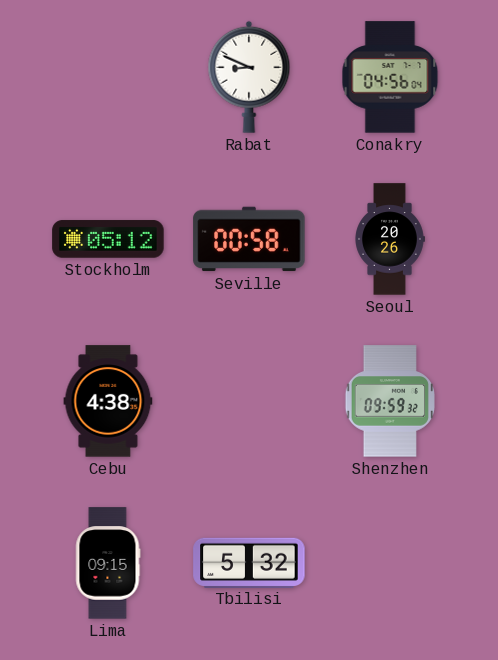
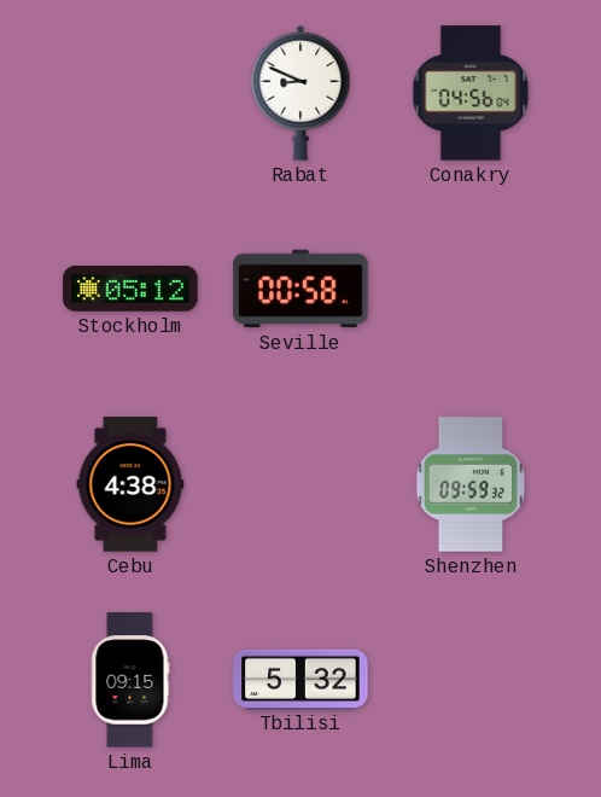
Seoul: 20:26 -> none (390, 239)
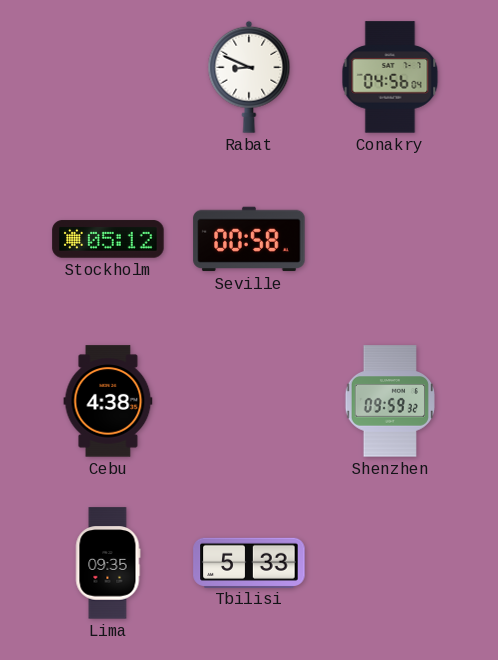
Lima: 09:15 -> 09:35 (108, 563)
Tbilisi: 5:32 -> 5:33 (249, 562)
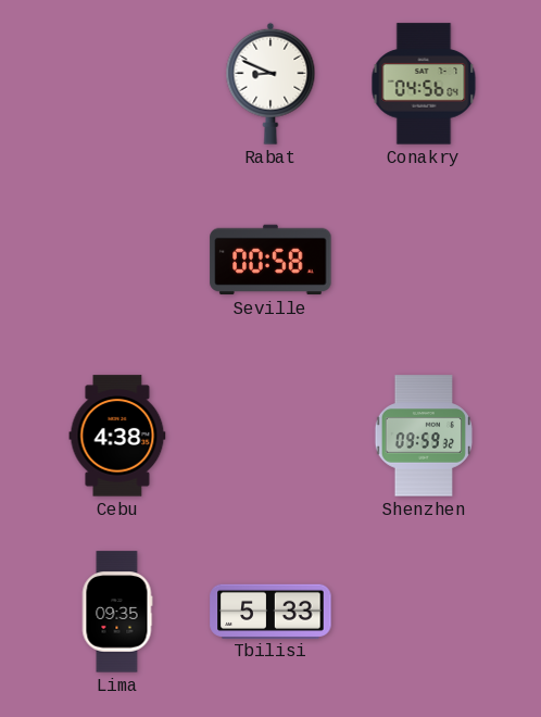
Stockholm: 05:12 -> none (108, 239)
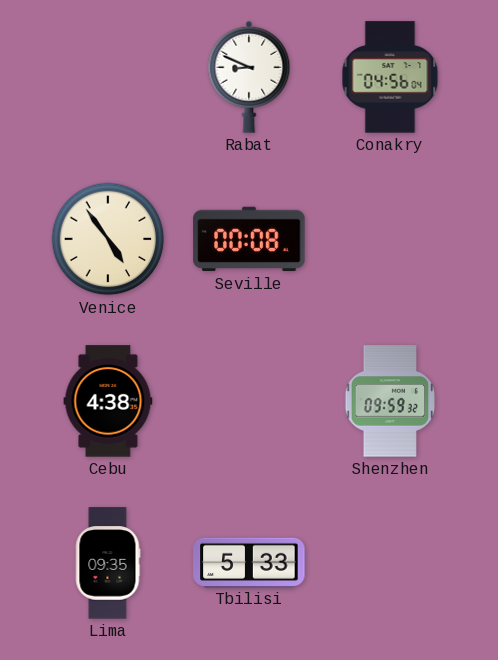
Venice: none -> 4:54 (108, 239)
Seville: 00:58 -> 00:08 (249, 239)
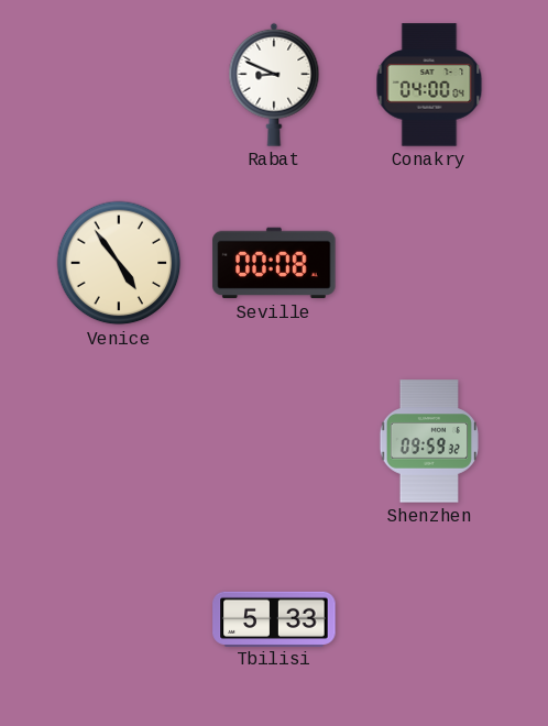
Conakry: 04:56 -> 04:00 (429, 85)
Cebu: 4:38 -> none (108, 401)
Lima: 09:35 -> none (108, 563)
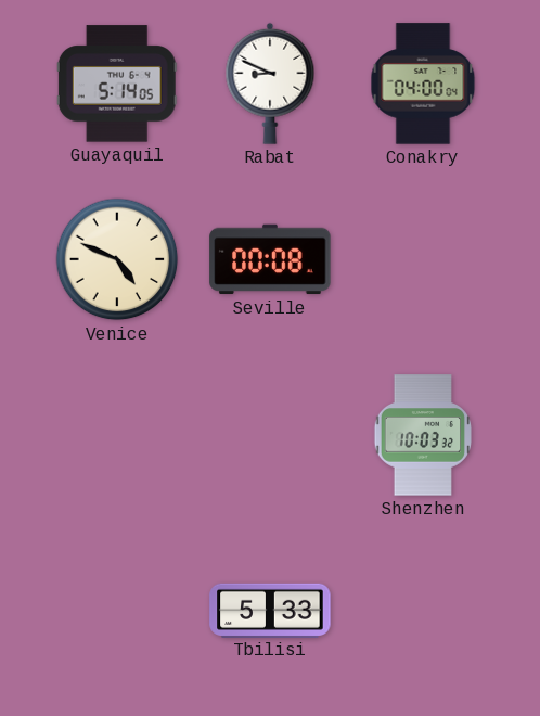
Guayaquil: none -> 5:14 (117, 84)
Venice: 4:54 -> 4:49 (117, 259)
Shenzhen: 09:59 -> 10:03 (422, 435)
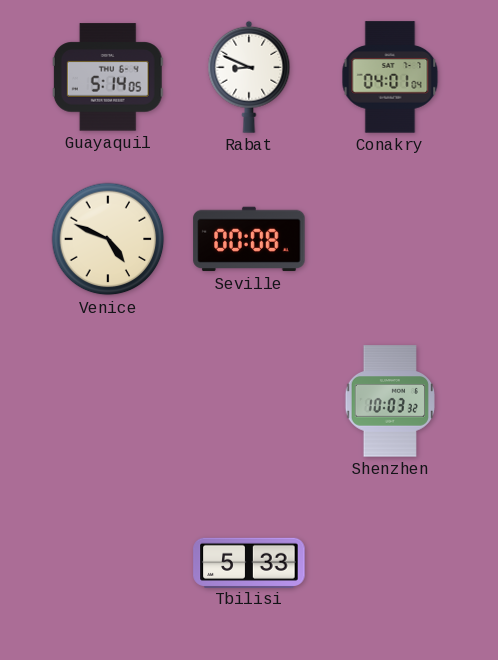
Conakry: 04:00 -> 04:01 (390, 77)
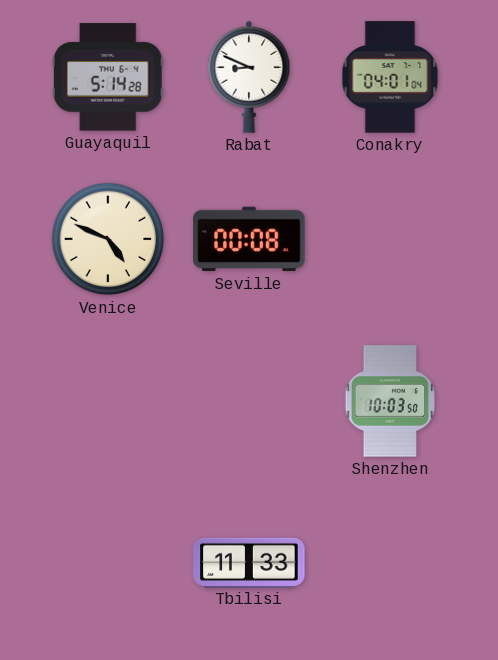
Guayaquil: 5:14:05 -> 5:14:28 (108, 77)
Shenzhen: 10:03:32 -> 10:03:50 (389, 401)
Tbilisi: 5:33 -> 11:33 (249, 562)
